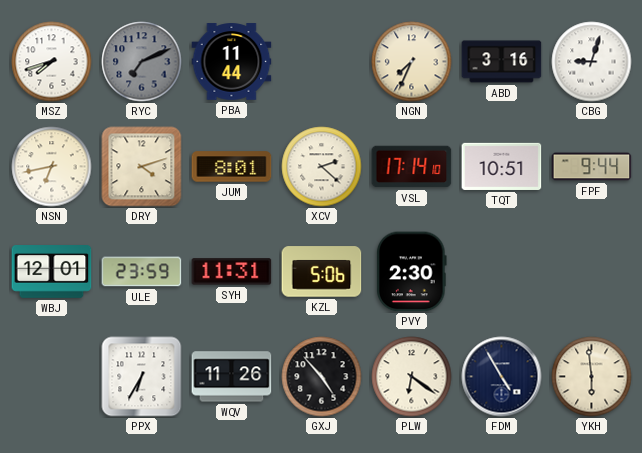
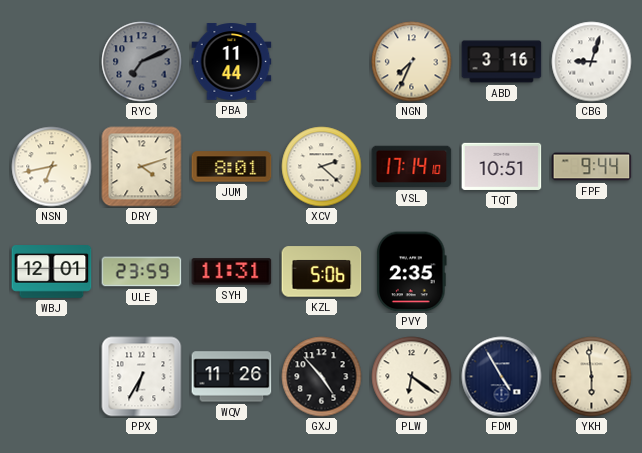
MSZ: 7:42 -> none (52, 62)
PVY: 2:30 -> 2:35 (412, 272)
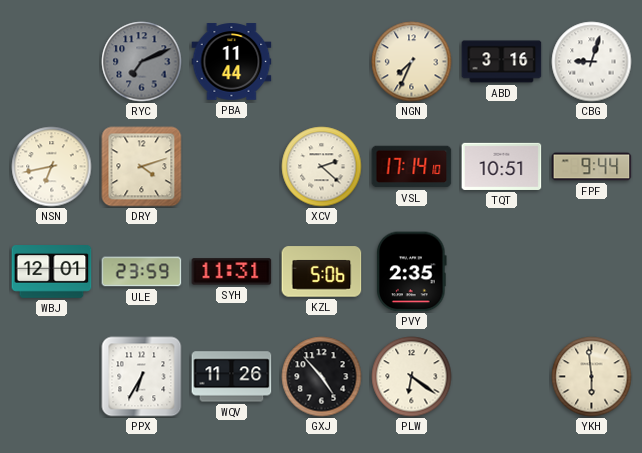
JUM: 8:01 -> none (232, 167)
FDM: 4:55 -> none (502, 377)
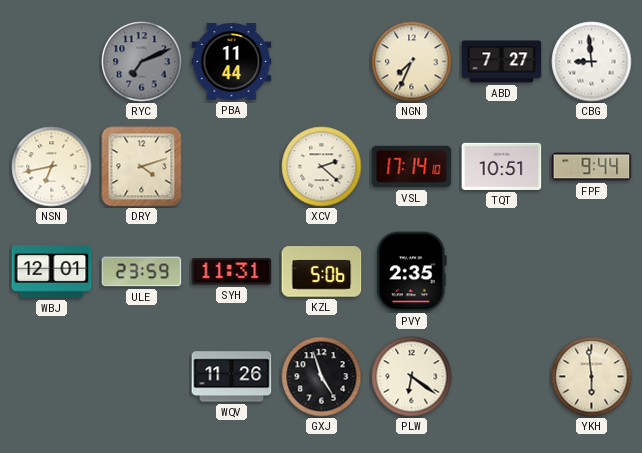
ABD: 3:16 -> 7:27 (502, 62)
CBG: 9:03 -> 8:59 (592, 62)
PPX: 6:35 -> none (142, 377)
GXJ: 4:53 -> 4:57 (322, 377)
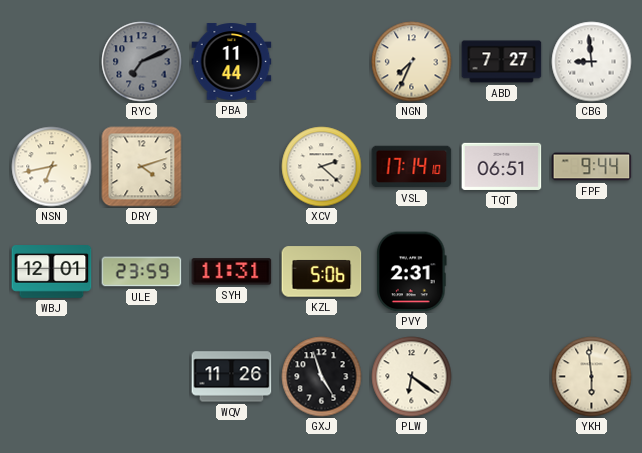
TQT: 10:51 -> 06:51 (502, 166)
PVY: 2:35 -> 2:31 (412, 272)
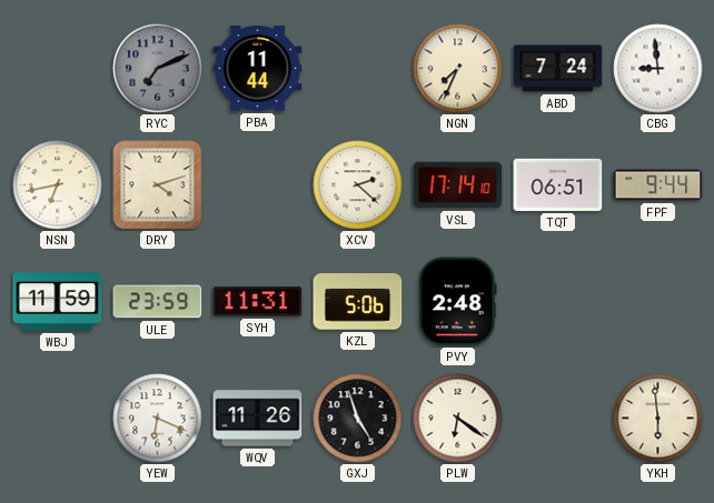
ABD: 7:27 -> 7:24 (558, 69)
WBJ: 12:01 -> 11:59 (58, 302)
PVY: 2:31 -> 2:48 (458, 302)
YEW: none -> 6:19 (158, 419)
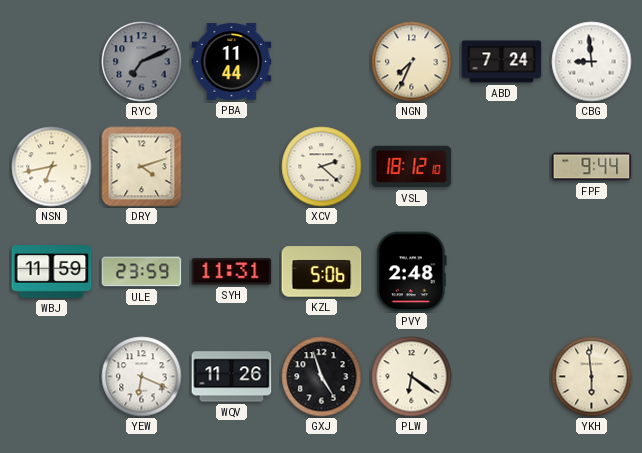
VSL: 17:14 -> 18:12 (412, 167)
TQT: 06:51 -> none (558, 184)
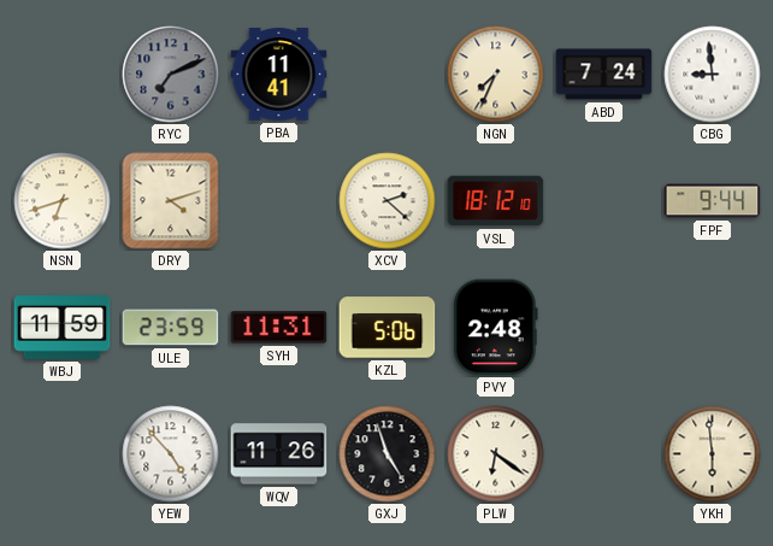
PBA: 11:44 -> 11:41 (279, 75)
NSN: 6:43 -> 6:42 (63, 201)
YEW: 6:19 -> 4:53 (171, 454)
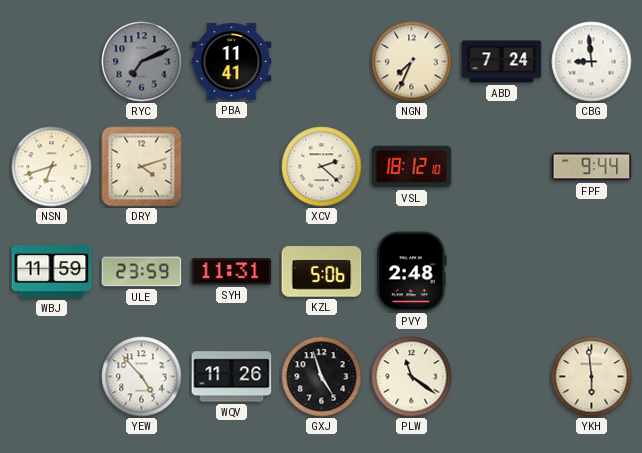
PLW: 6:21 -> 11:21 (412, 377)
